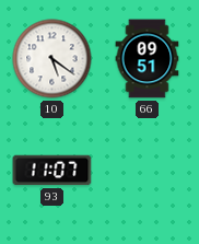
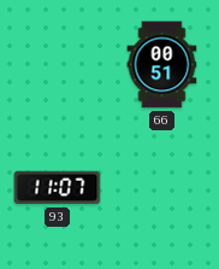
10: 5:21 -> none (52, 59)
66: 09:51 -> 00:51 (162, 65)
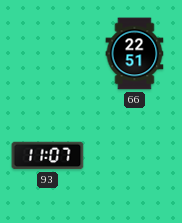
66: 00:51 -> 22:51 (135, 54)
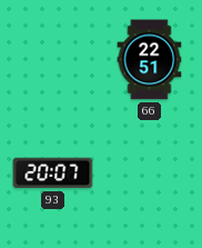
93: 11:07 -> 20:07 (53, 173)
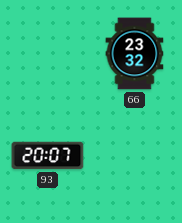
66: 22:51 -> 23:32 (135, 54)
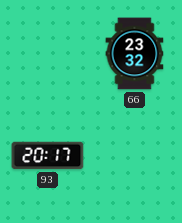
93: 20:07 -> 20:17 (48, 156)
